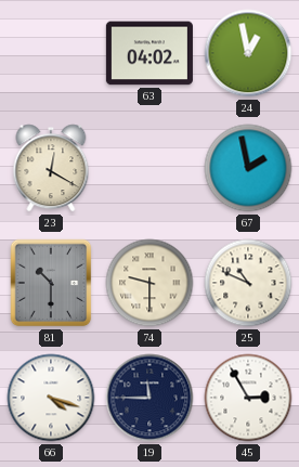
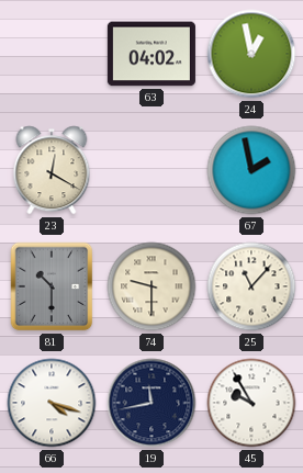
25: 10:49 -> 11:07 (251, 286)
19: 11:45 -> 11:43 (151, 403)
45: 2:55 -> 9:55 (251, 403)
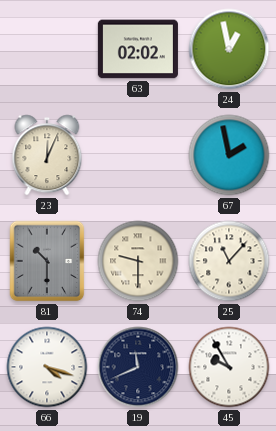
63: 04:02 -> 02:02 (138, 49)
23: 12:20 -> 12:04 (47, 155)
19: 11:43 -> 11:41 (138, 367)
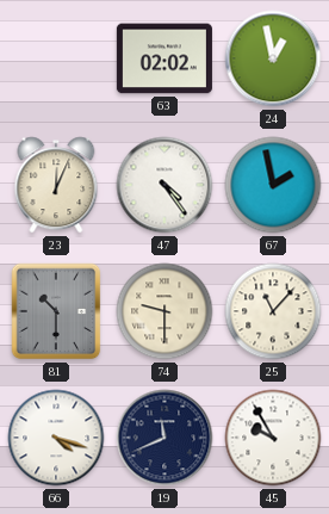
47: none -> 4:24 (164, 185)
